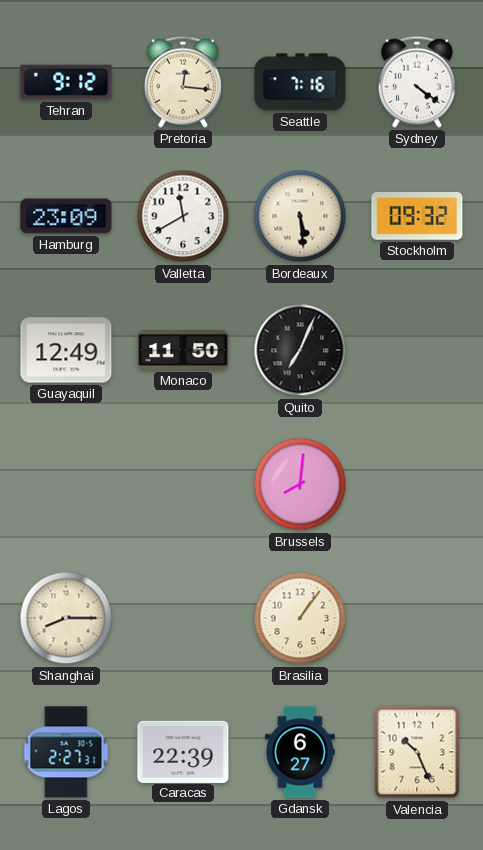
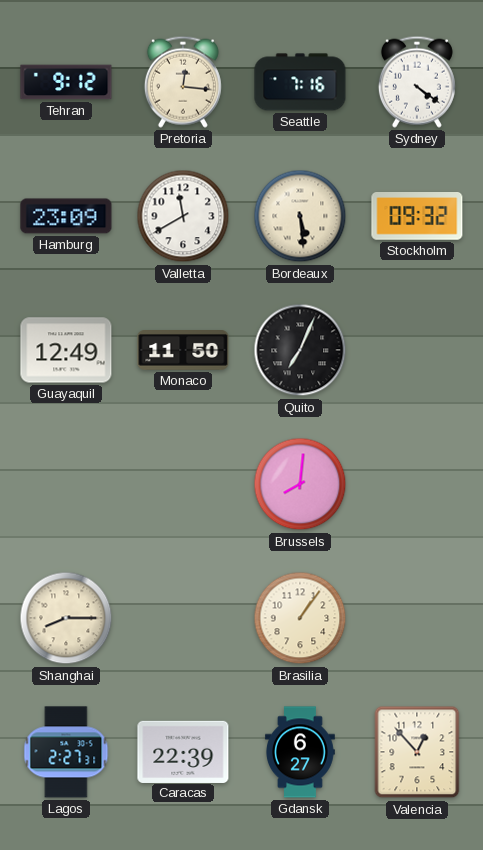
Valencia: 10:26 -> 12:53 (417, 752)
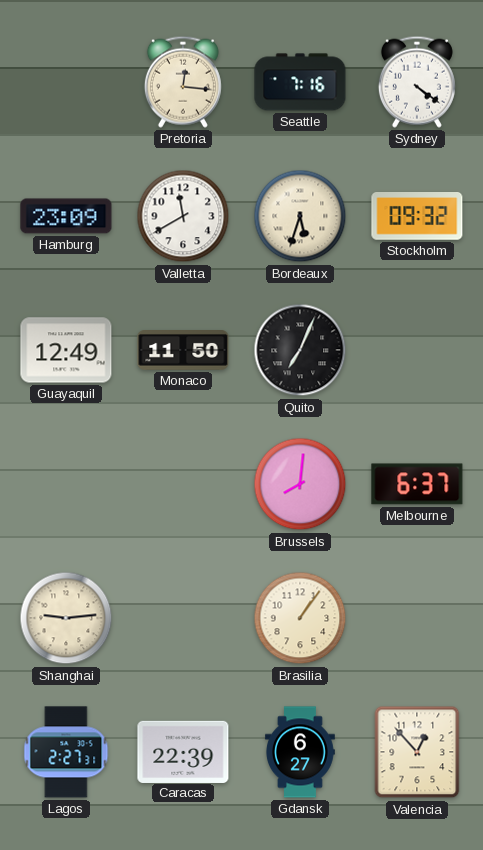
Tehran: 9:12 -> none (66, 82)
Bordeaux: 5:29 -> 5:33 (300, 216)
Melbourne: none -> 6:37 (417, 484)
Shanghai: 8:15 -> 9:14 (66, 618)
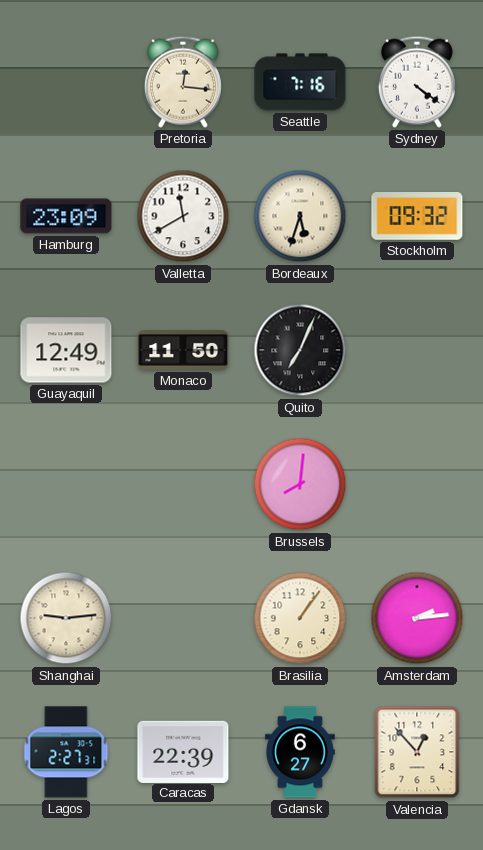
Melbourne: 6:37 -> none (417, 484)
Amsterdam: none -> 2:14 (417, 618)
